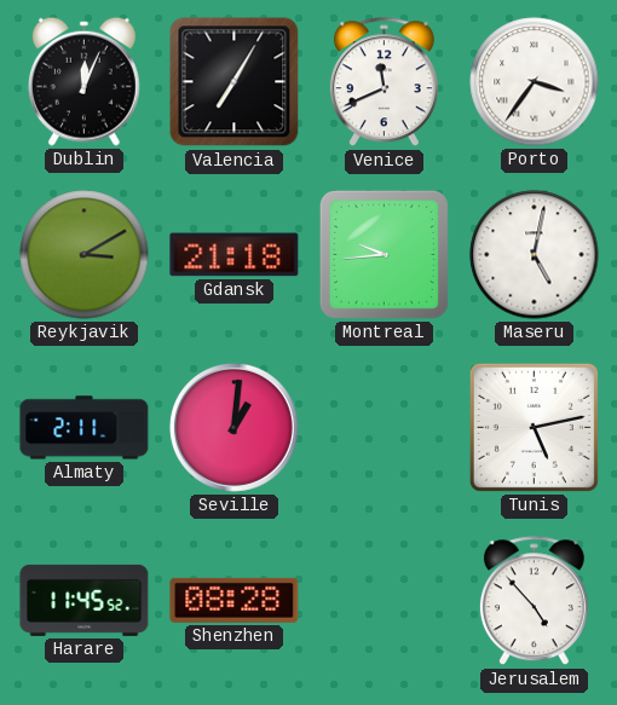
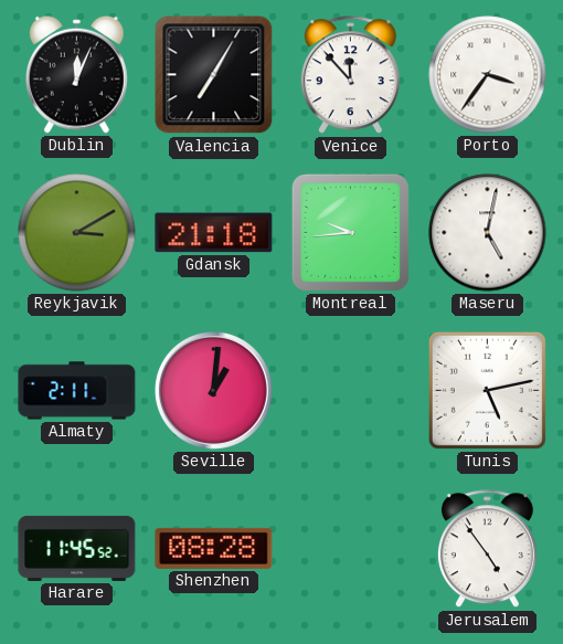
Venice: 11:41 -> 11:53 (350, 75)
Jerusalem: 4:53 -> 4:54 (487, 549)
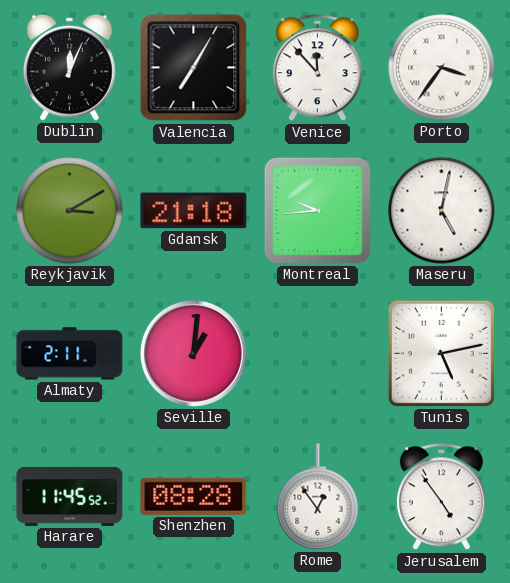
Rome: none -> 12:54 (318, 497)
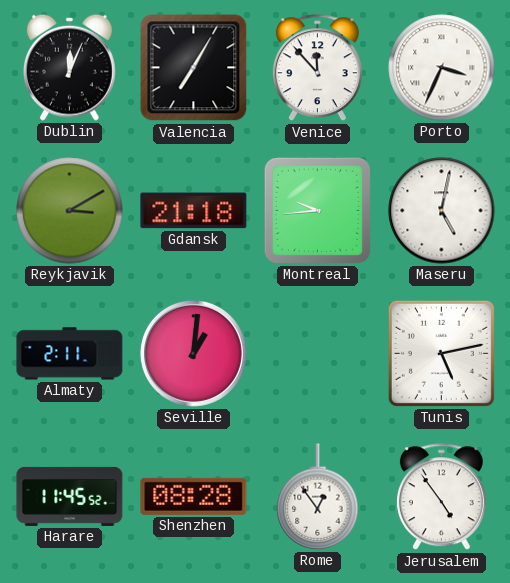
Porto: 3:36 -> 3:34 (442, 68)
